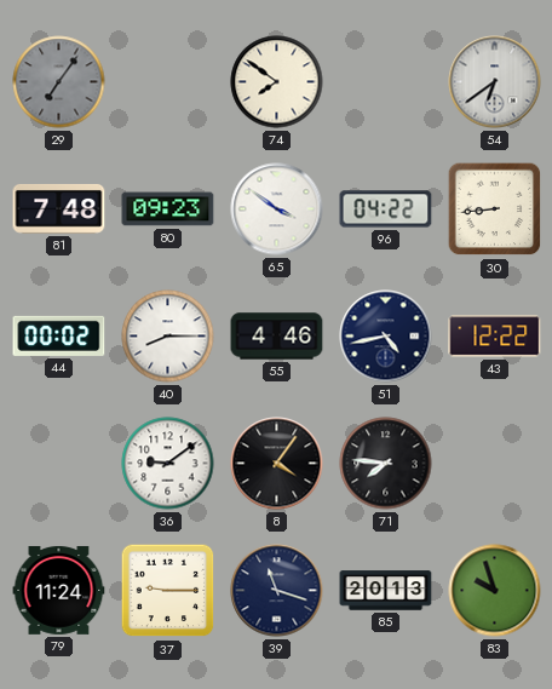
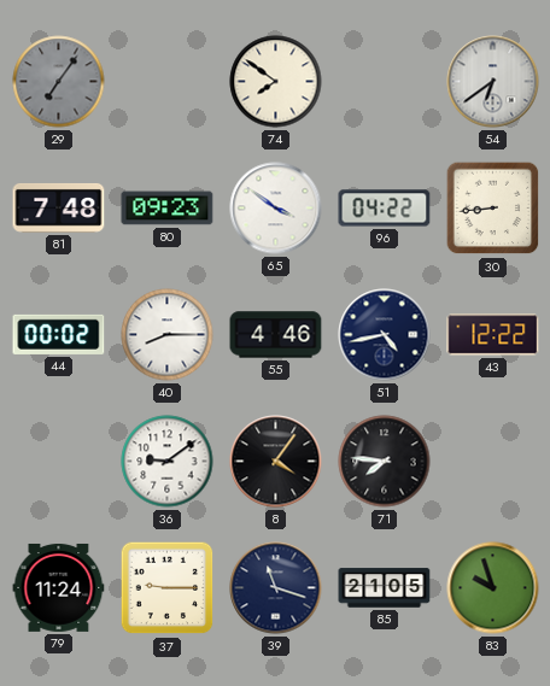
85: 20:13 -> 21:05 (385, 588)
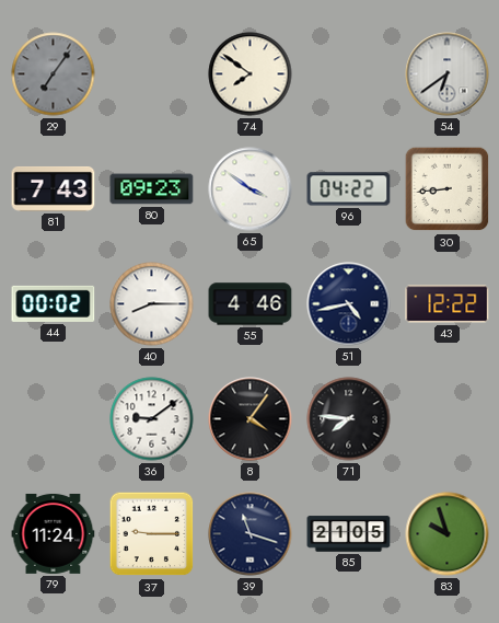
81: 7:48 -> 7:43 (54, 188)
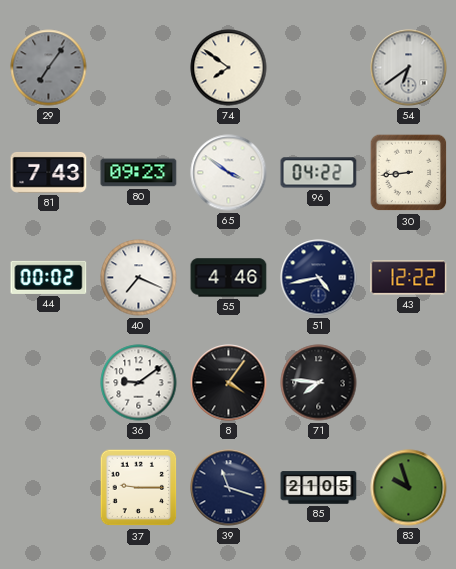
40: 8:15 -> 7:19 (139, 278)
79: 11:24 -> none (54, 533)
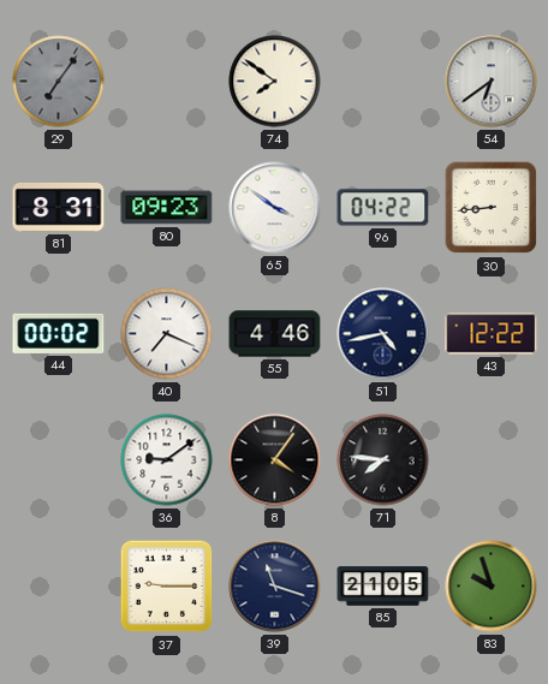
81: 7:43 -> 8:31 (59, 207)
